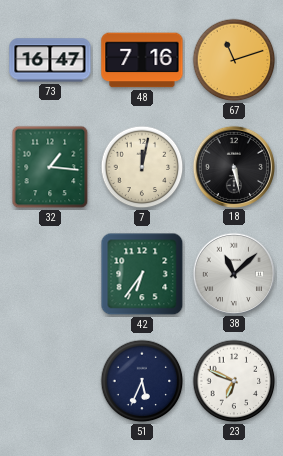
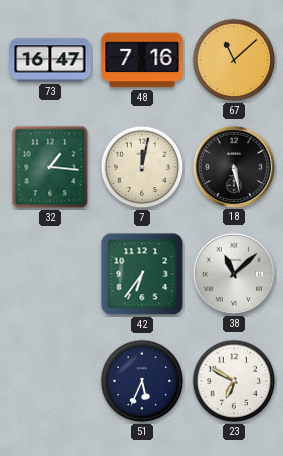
67: 11:12 -> 11:08 (234, 60)
23: 6:49 -> 6:50 (234, 381)
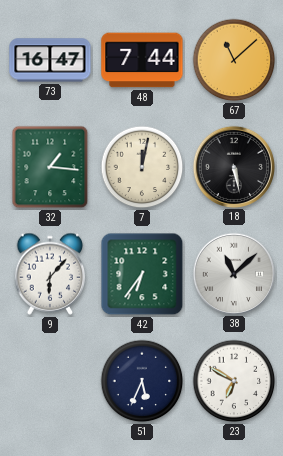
48: 7:16 -> 7:44 (142, 60)
9: none -> 6:07 (50, 274)
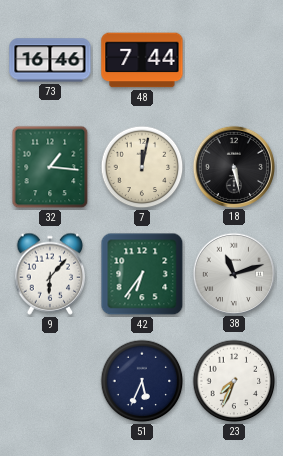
73: 16:47 -> 16:46 (50, 60)
67: 11:08 -> none (234, 60)
38: 11:08 -> 11:12 (233, 273)
23: 6:50 -> 7:34 (234, 381)
